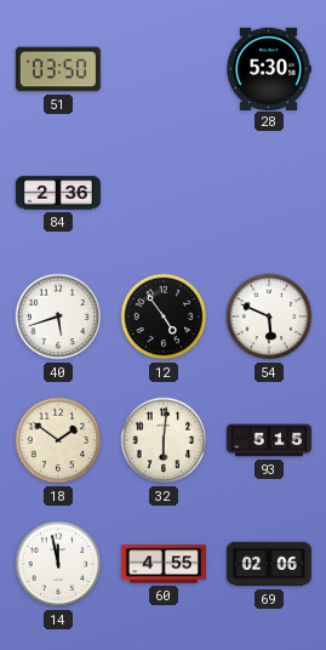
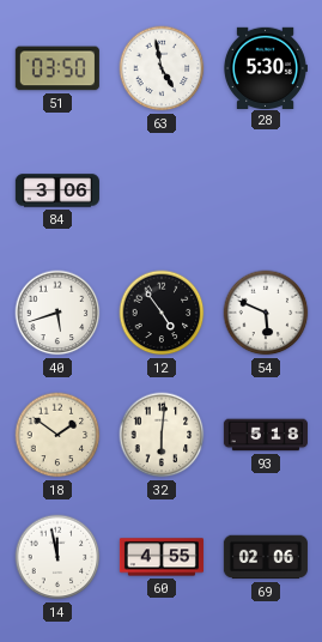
63: none -> 4:58 (162, 68)
84: 2:36 -> 3:06 (57, 190)
93: 5:15 -> 5:18 (266, 435)
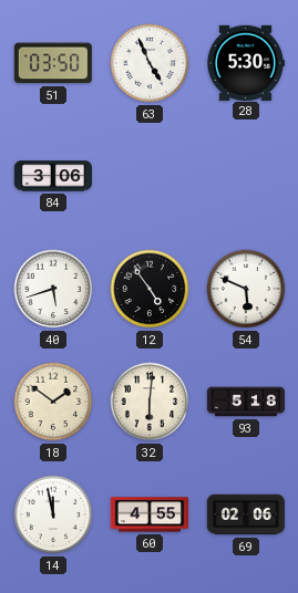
63: 4:58 -> 4:56 (150, 63)
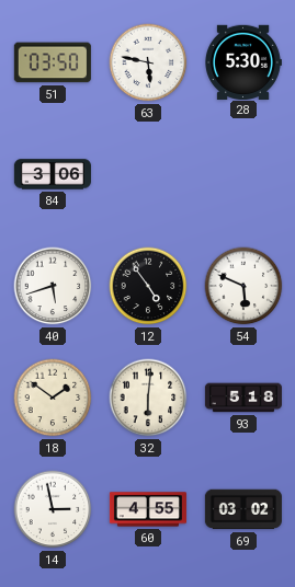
63: 4:56 -> 5:47 (148, 62)
14: 11:58 -> 2:58 (53, 509)
69: 02:06 -> 03:02 (243, 509)
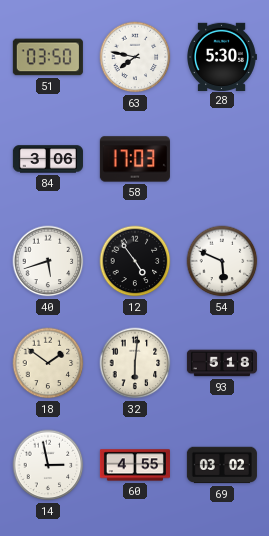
63: 5:47 -> 7:47 (135, 57)
58: none -> 17:03 (135, 159)
